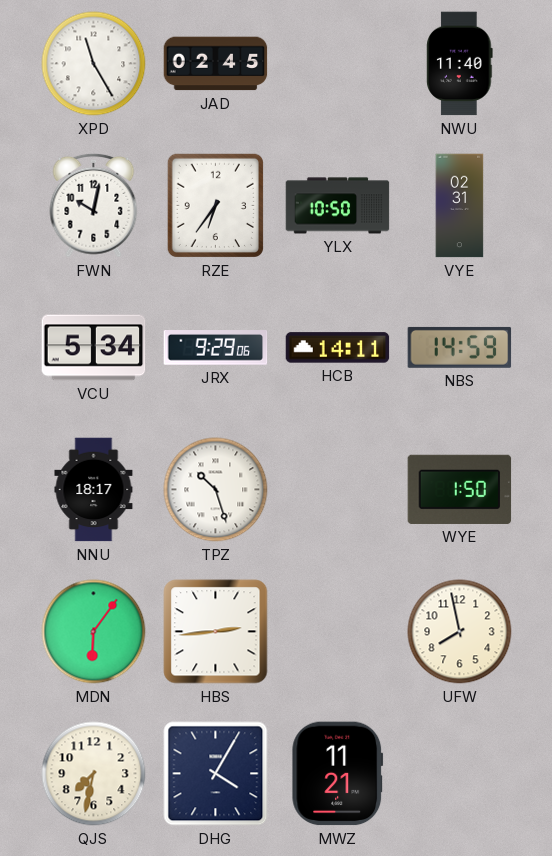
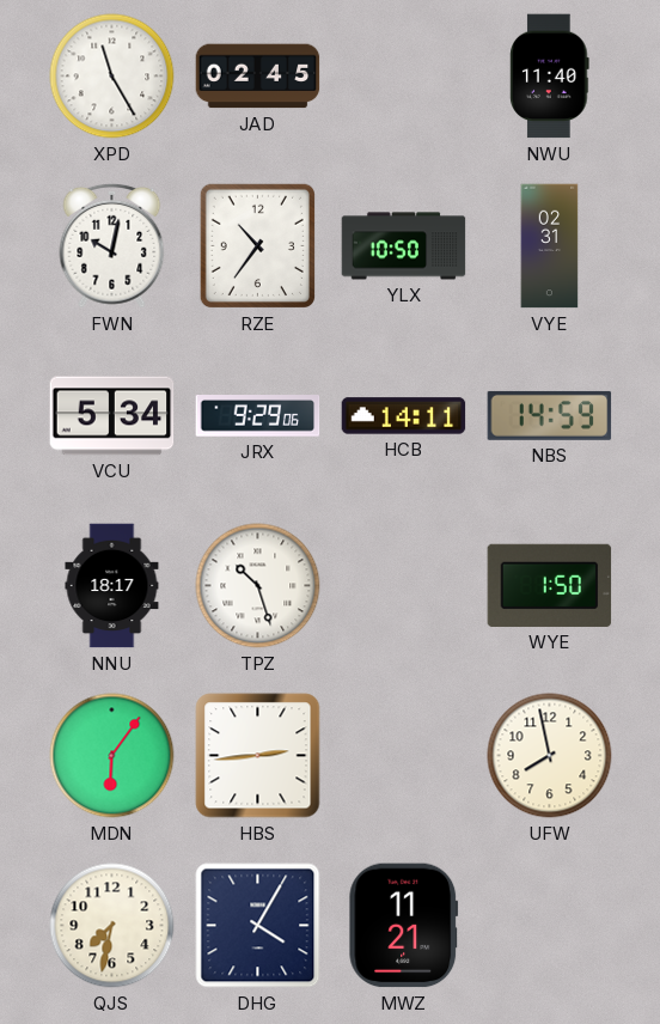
RZE: 6:36 -> 10:36 (257, 245)
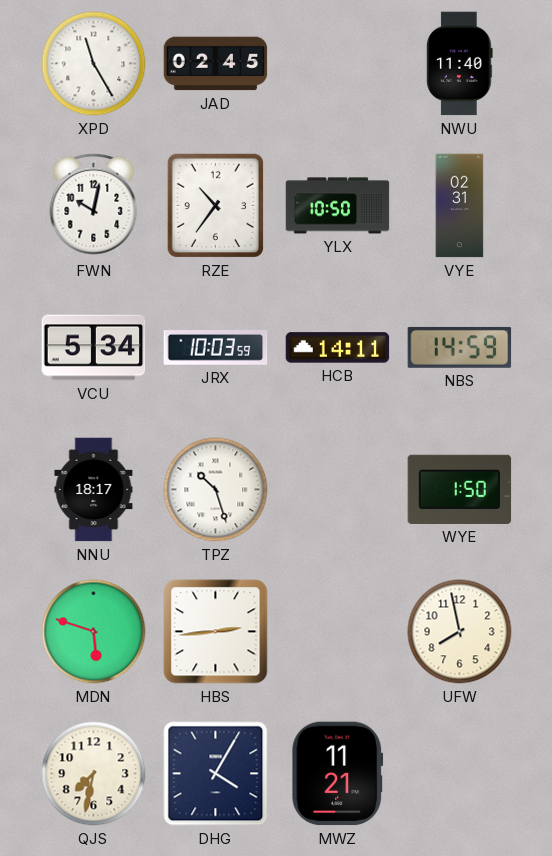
JRX: 9:29 -> 10:03 (216, 348)
MDN: 6:06 -> 5:48 (94, 632)
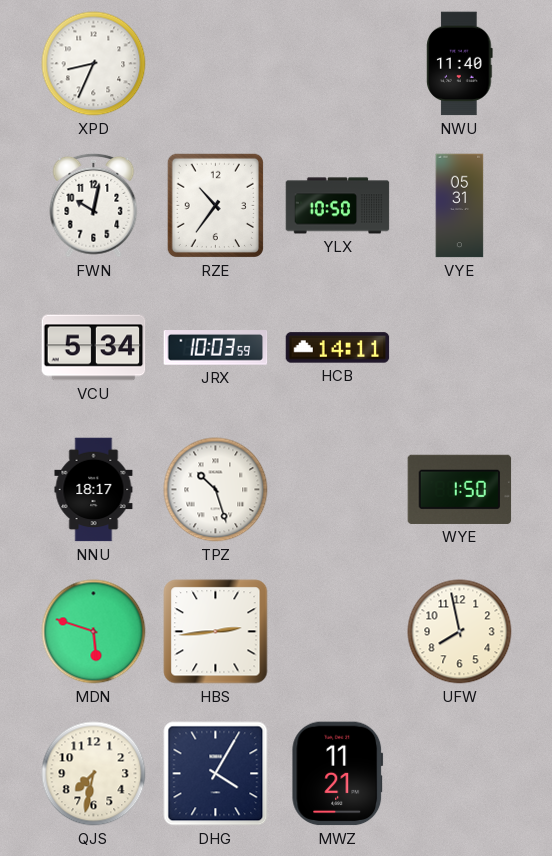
XPD: 11:25 -> 8:34 (94, 64)
JAD: 02:45 -> none (216, 64)
VYE: 02:31 -> 05:31 (460, 206)
NBS: 14:59 -> none (460, 347)
